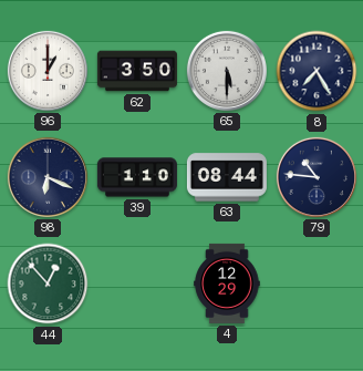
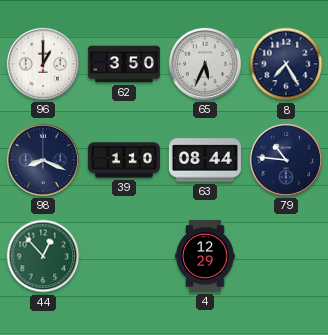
65: 5:30 -> 5:34 (205, 64)
98: 6:19 -> 8:19 (43, 160)
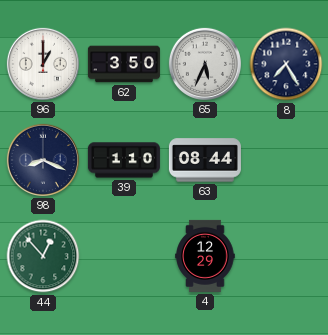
79: 10:46 -> none (286, 160)
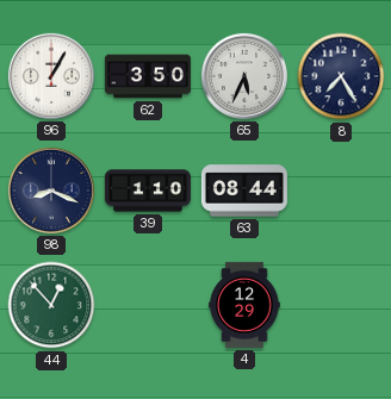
96: 1:00 -> 1:05 (51, 76)
